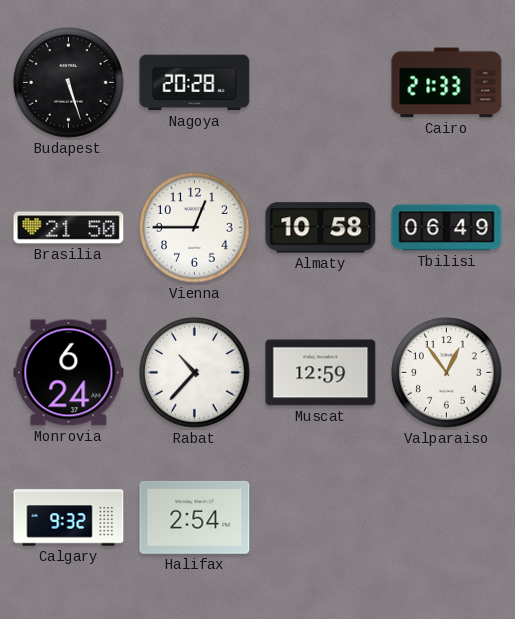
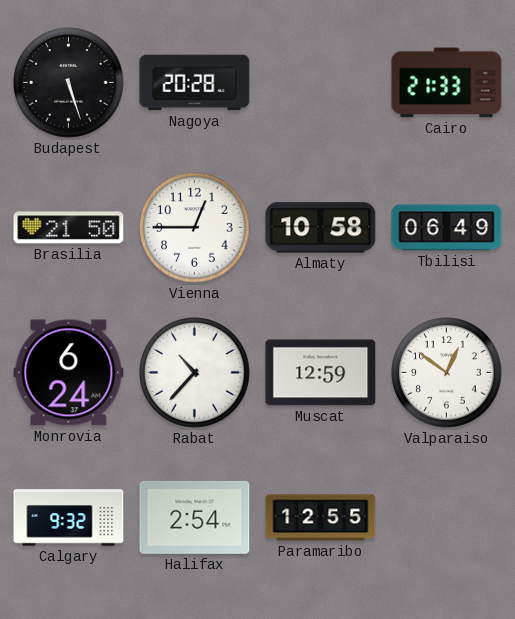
Valparaiso: 12:54 -> 12:51 (447, 373)
Paramaribo: none -> 12:55 (321, 518)
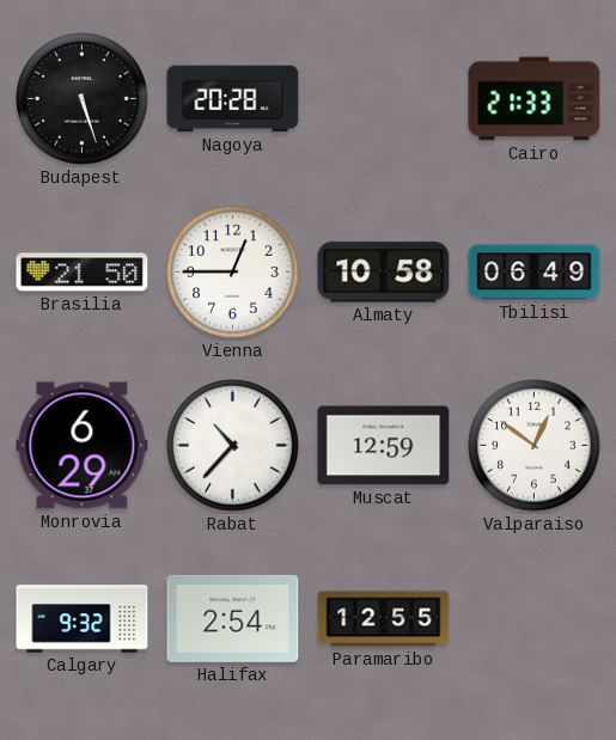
Monrovia: 6:24 -> 6:29 (83, 446)
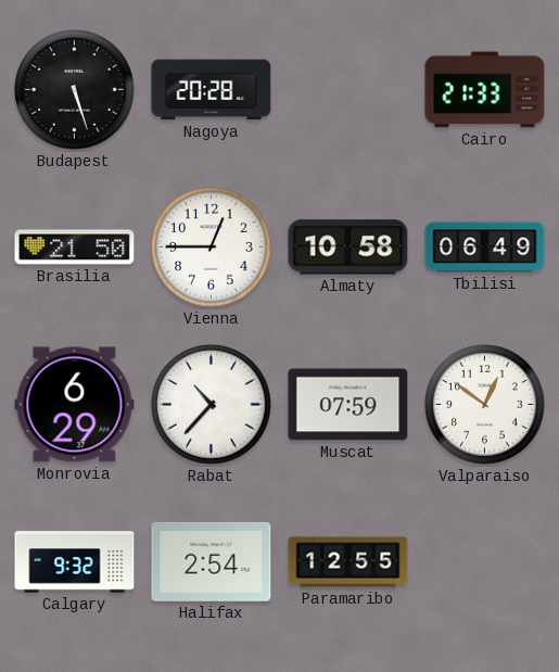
Muscat: 12:59 -> 07:59 (348, 405)
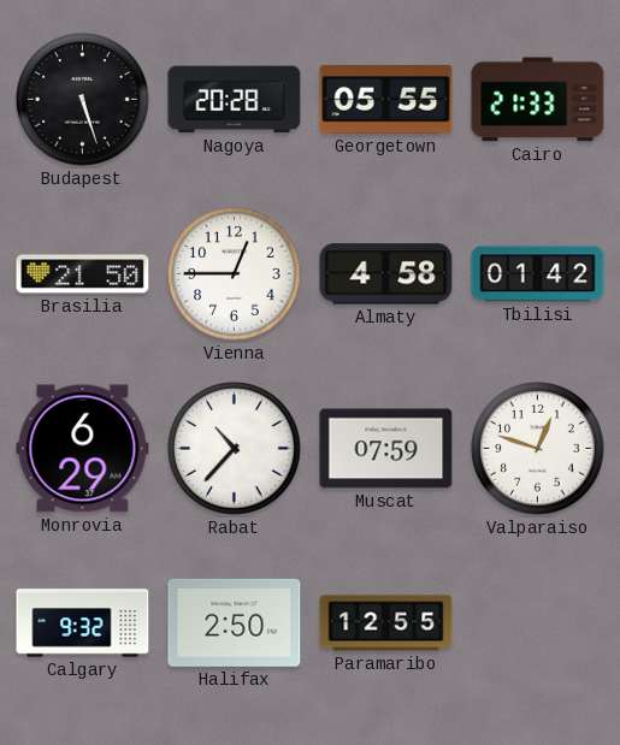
Georgetown: none -> 05:55 (386, 100)
Almaty: 10:58 -> 4:58 (386, 274)
Tbilisi: 06:49 -> 01:42 (538, 274)
Valparaiso: 12:51 -> 12:48 (538, 449)
Halifax: 2:54 -> 2:50 (235, 622)
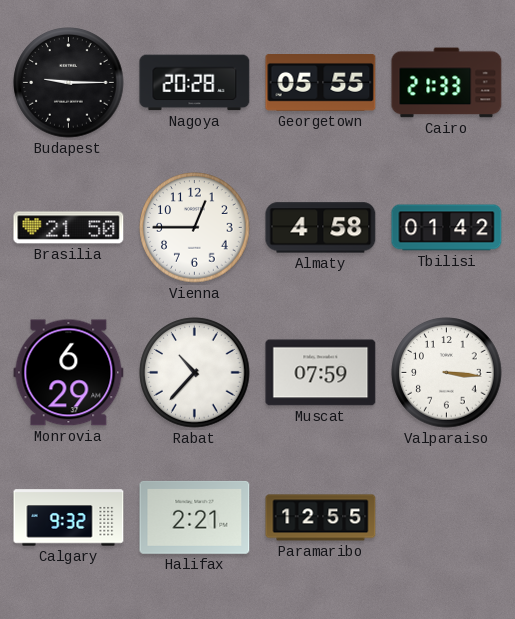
Budapest: 5:27 -> 9:15 (69, 83)
Valparaiso: 12:48 -> 3:16 (447, 373)
Halifax: 2:50 -> 2:21 (195, 517)
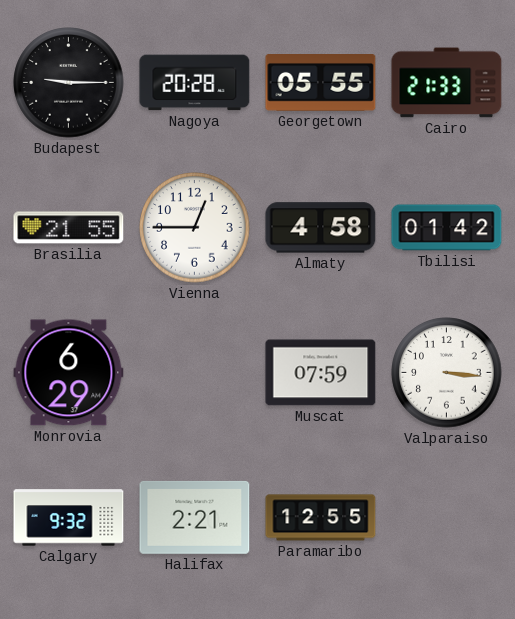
Brasilia: 21:50 -> 21:55 (69, 228)
Rabat: 10:37 -> none (195, 373)
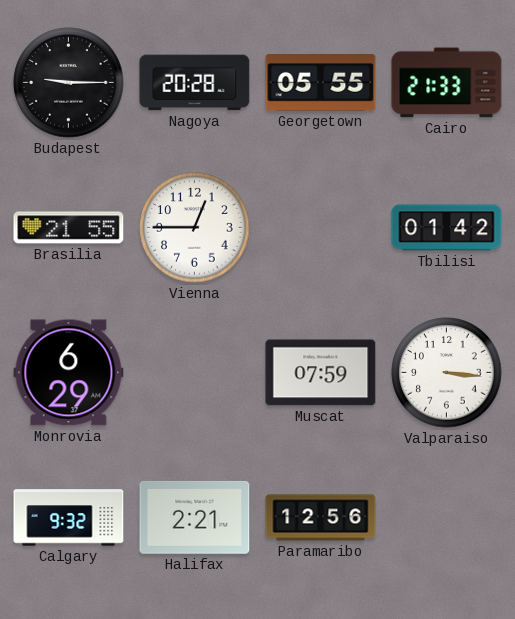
Almaty: 4:58 -> none (321, 228)
Paramaribo: 12:55 -> 12:56 (321, 518)
